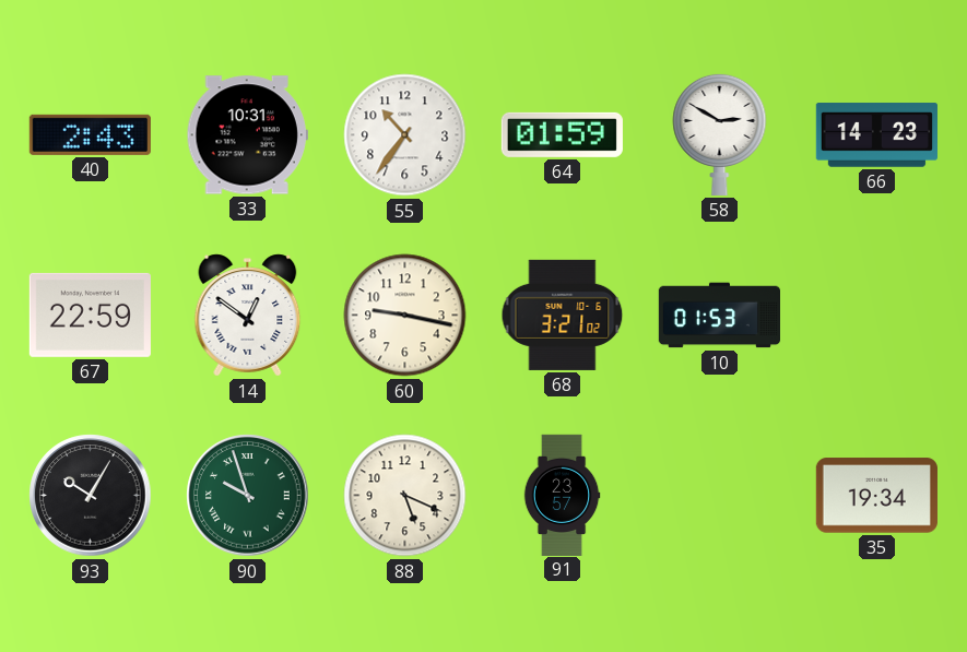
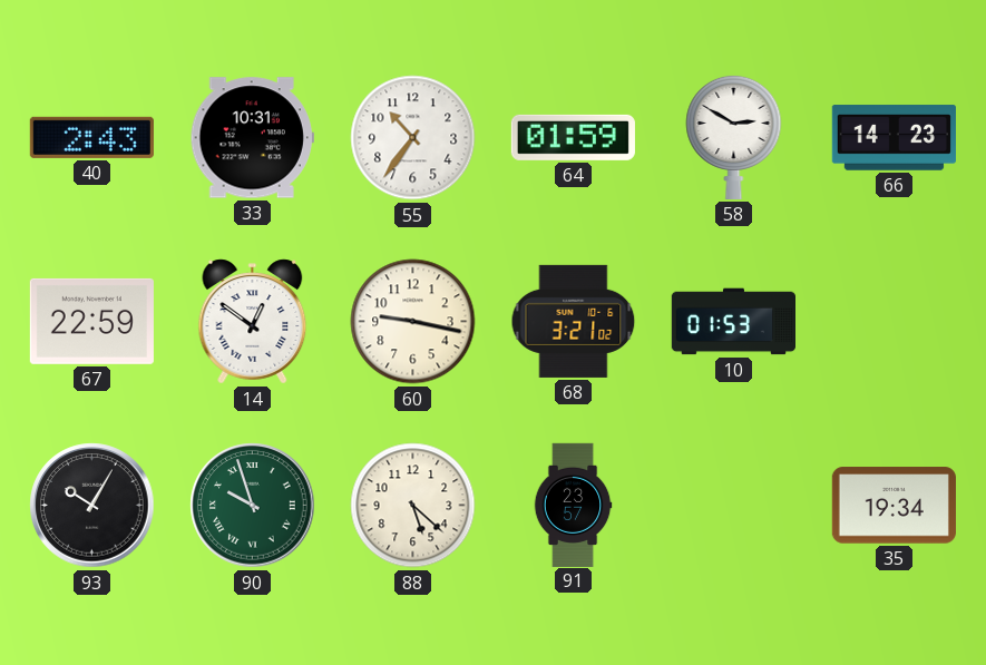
88: 5:19 -> 5:22 (413, 506)
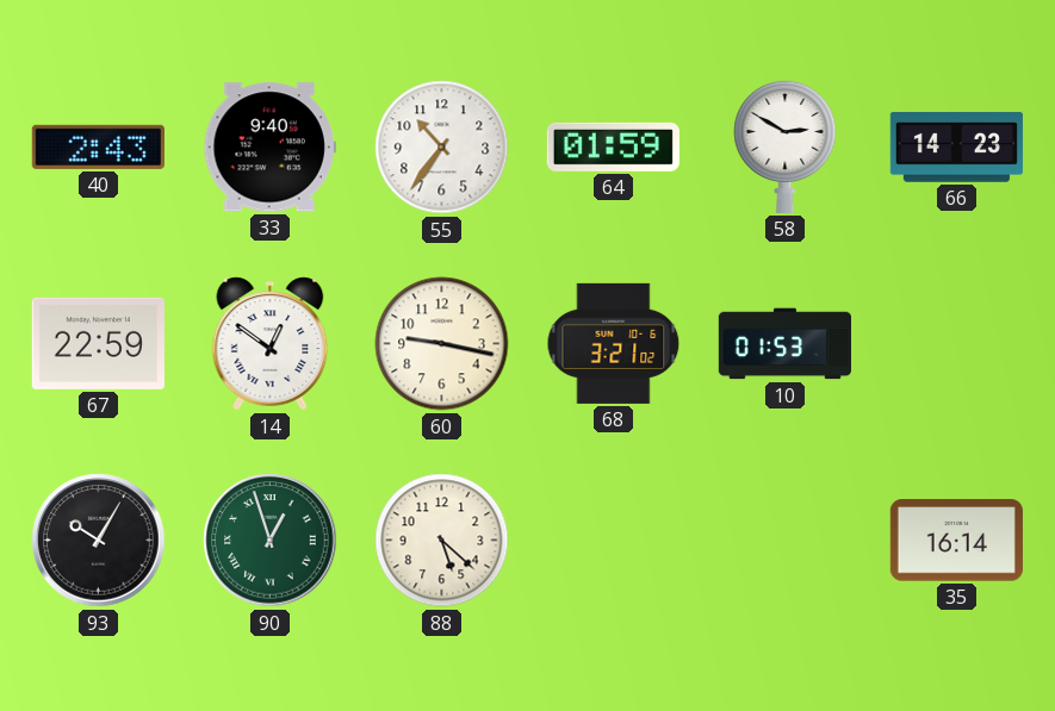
33: 10:31 -> 9:40 (269, 148)
90: 9:57 -> 12:57 (271, 541)
91: 23:57 -> none (573, 505)
35: 19:34 -> 16:14 (956, 541)
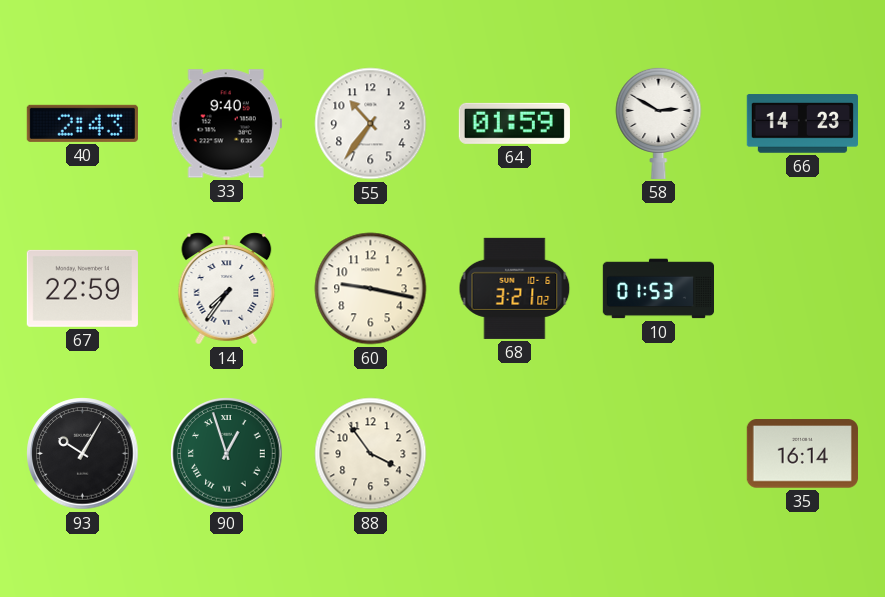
14: 12:51 -> 7:36 (227, 289)
88: 5:22 -> 3:54 (371, 454)
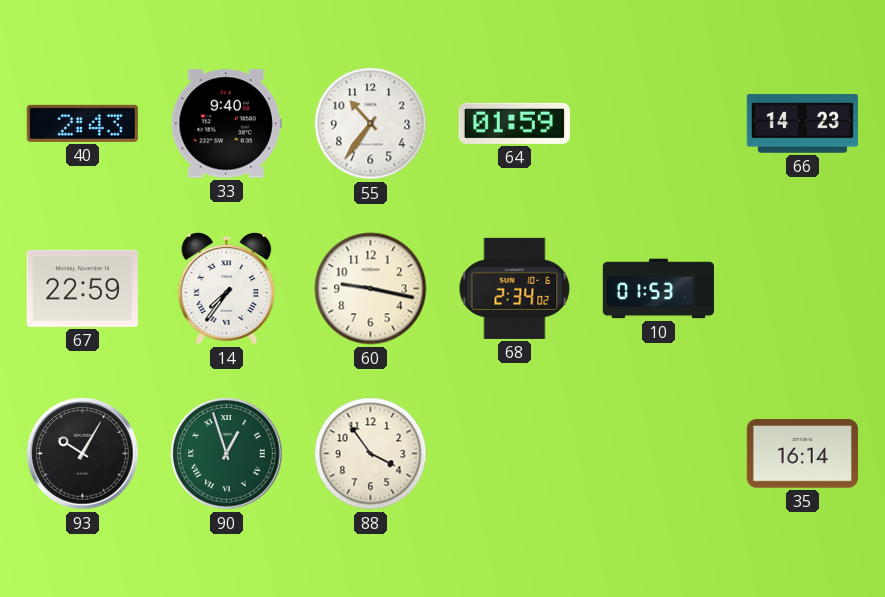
58: 2:50 -> none (659, 123)
68: 3:21 -> 2:34 (515, 288)
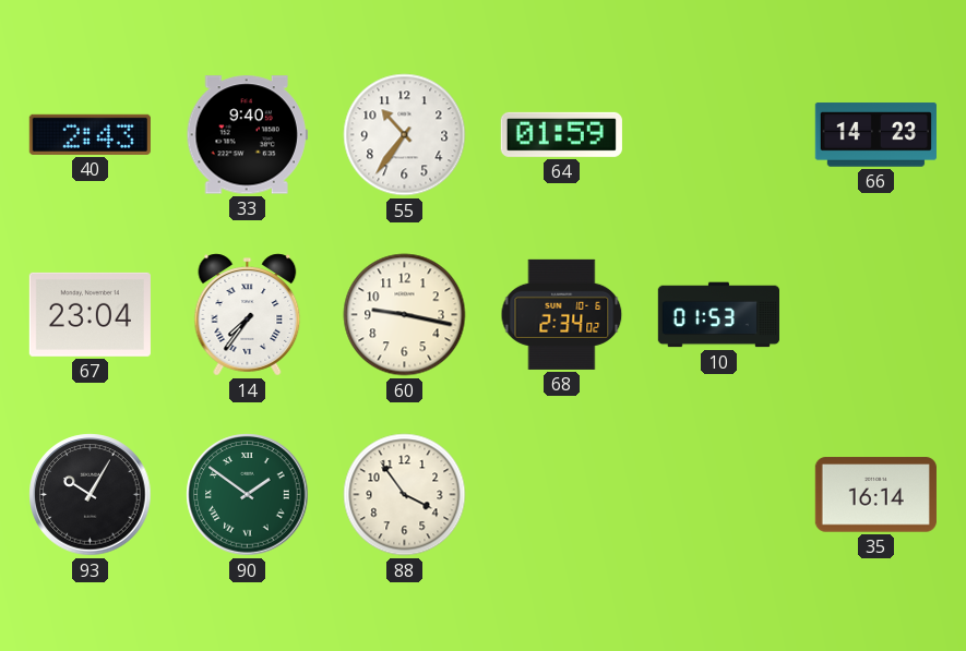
67: 22:59 -> 23:04 (90, 314)
90: 12:57 -> 1:51 (248, 495)
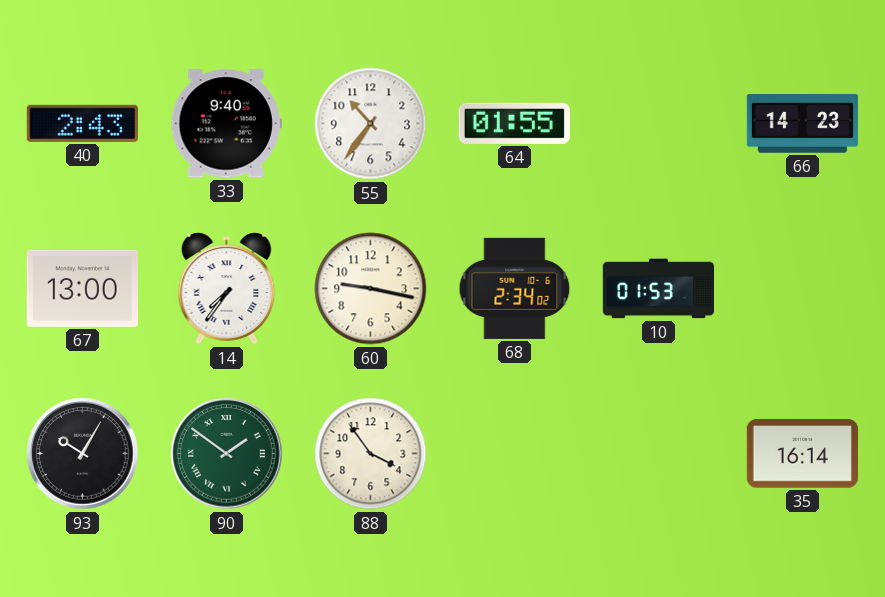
64: 01:59 -> 01:55 (514, 123)
67: 23:04 -> 13:00 (82, 288)
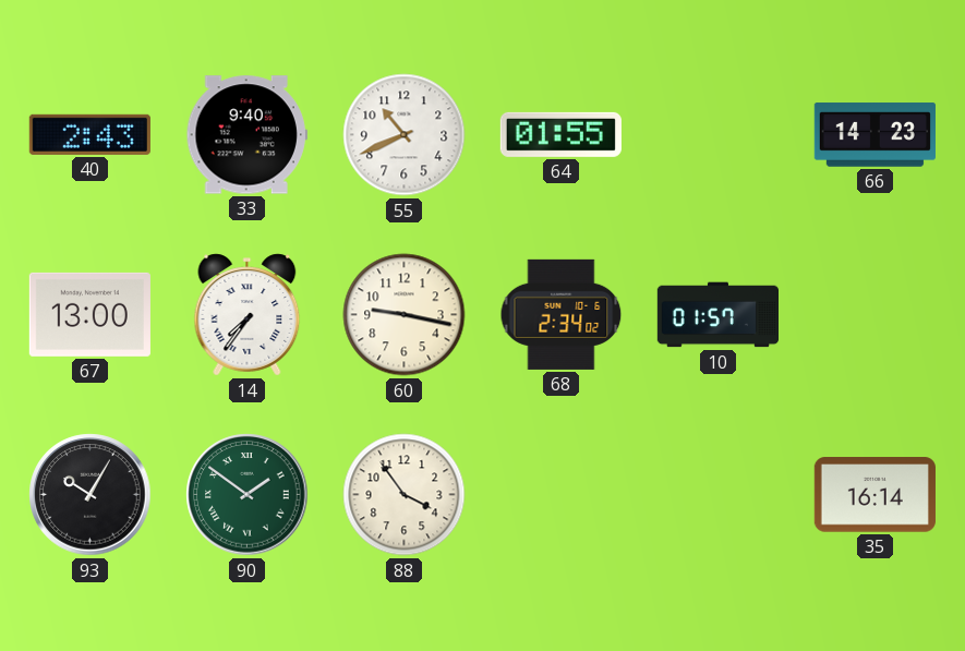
55: 10:36 -> 10:41 (405, 135)
10: 01:53 -> 01:57 (717, 315)
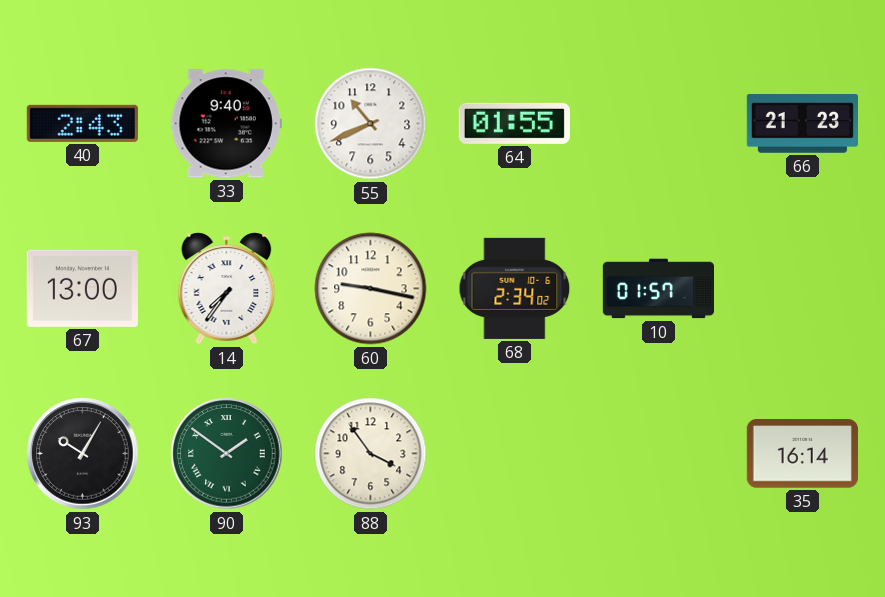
66: 14:23 -> 21:23 (802, 124)
